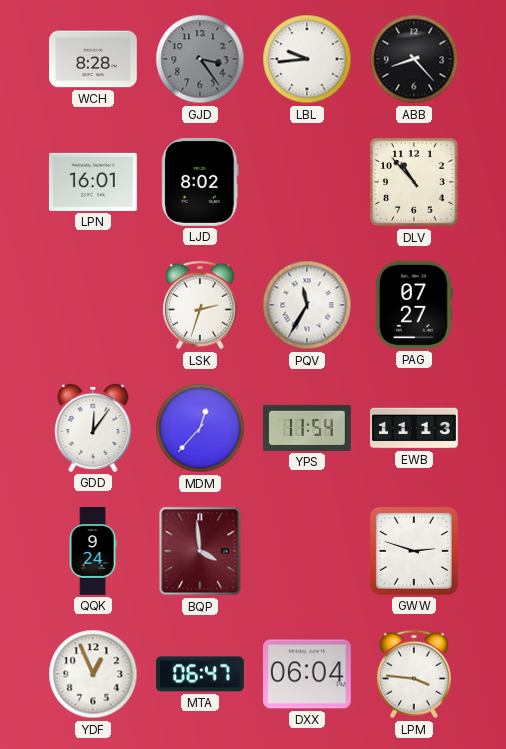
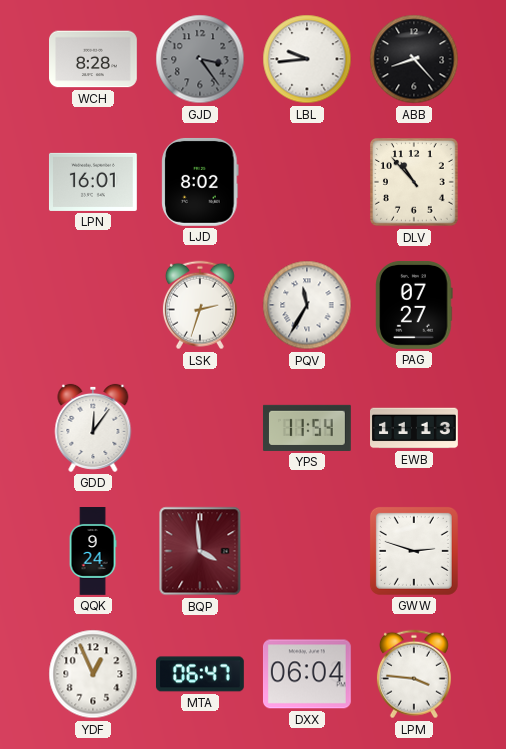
MDM: 12:37 -> none (200, 428)
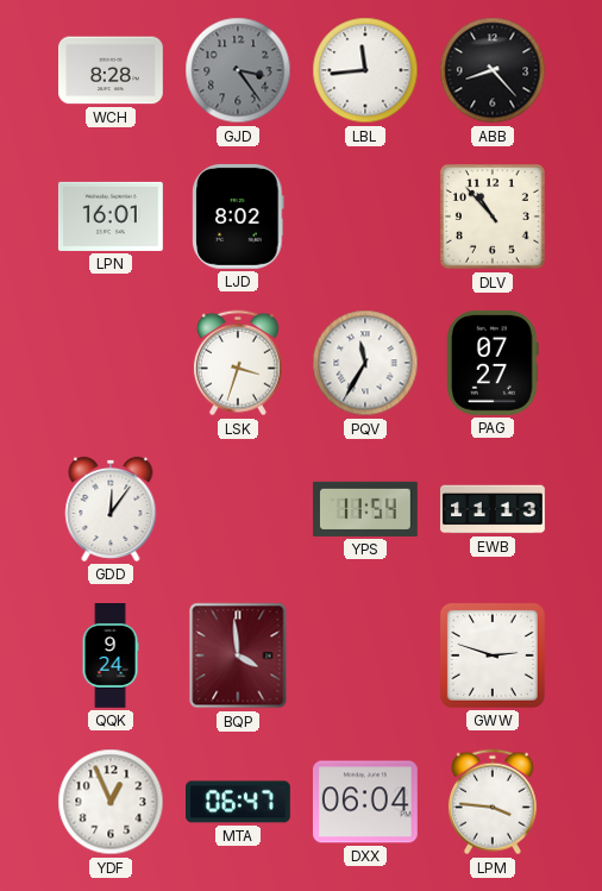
LBL: 9:44 -> 11:44 (365, 70)
LSK: 2:33 -> 3:33 (238, 363)
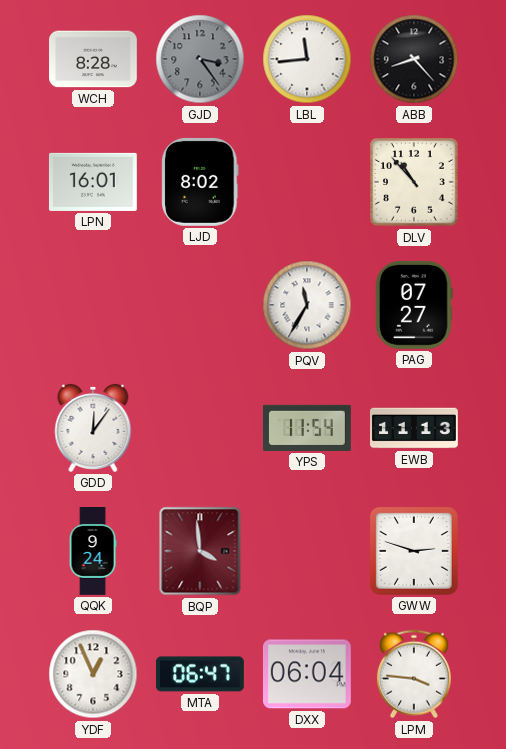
LSK: 3:33 -> none (238, 363)
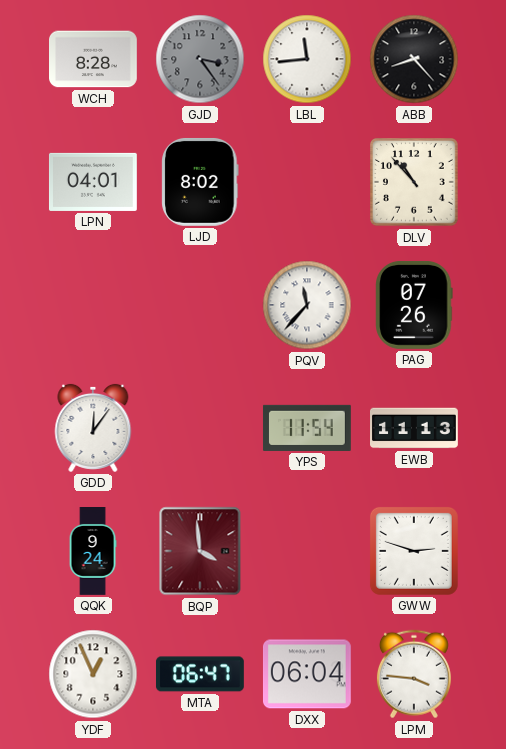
LPN: 16:01 -> 04:01 (93, 182)
PQV: 11:35 -> 11:37 (307, 305)
PAG: 07:27 -> 07:26 (414, 305)
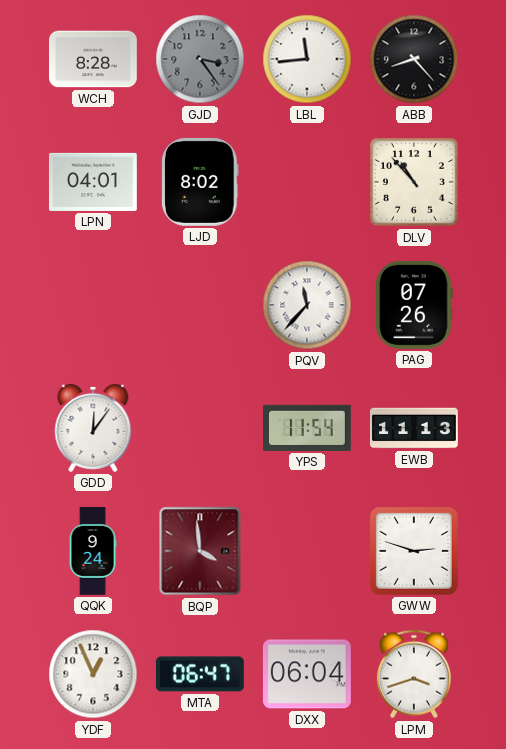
LPM: 3:46 -> 3:42 (414, 674)
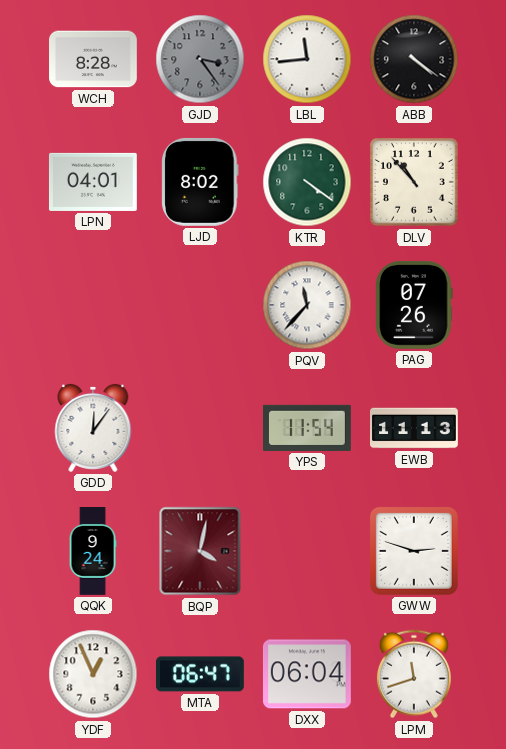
ABB: 8:23 -> 4:21 (414, 59)
KTR: none -> 4:21 (307, 182)
BQP: 3:59 -> 4:02 (200, 551)
LPM: 3:42 -> 11:42 (414, 674)
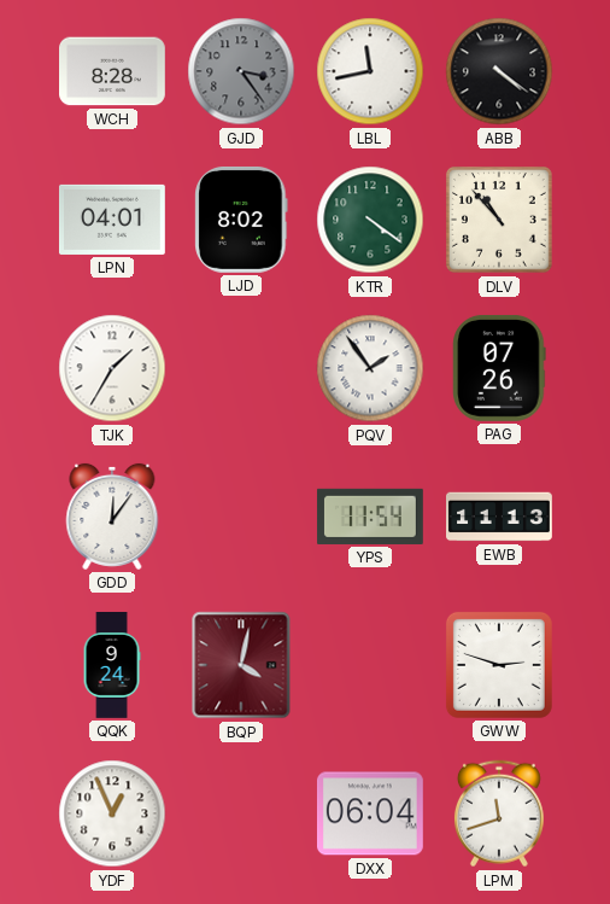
LBL: 11:44 -> 11:43 (370, 71)
TJK: none -> 1:35 (112, 368)
PQV: 11:37 -> 1:54 (370, 368)
MTA: 06:47 -> none (200, 674)
